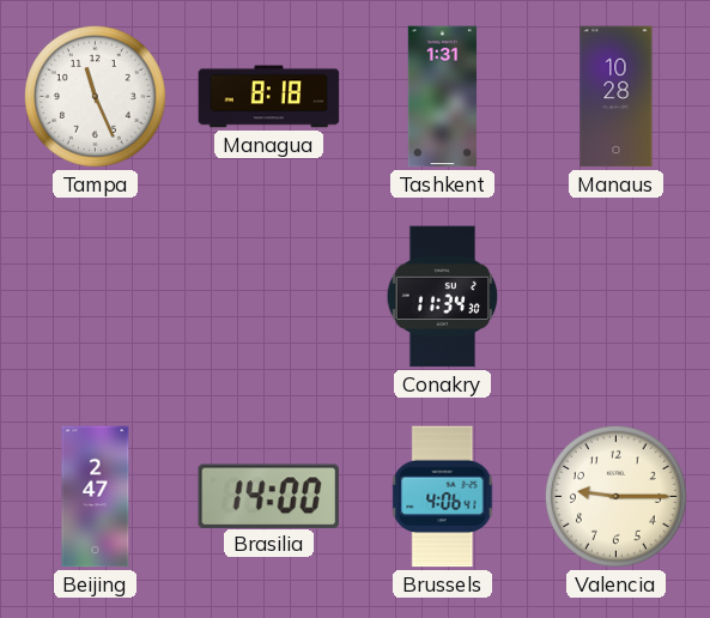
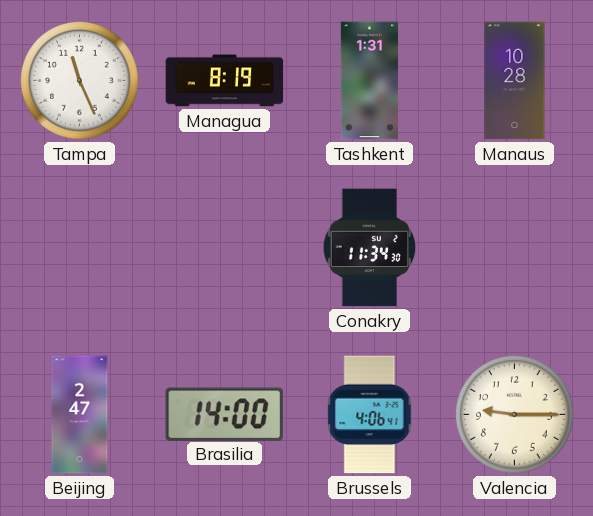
Managua: 8:18 -> 8:19 (225, 81)
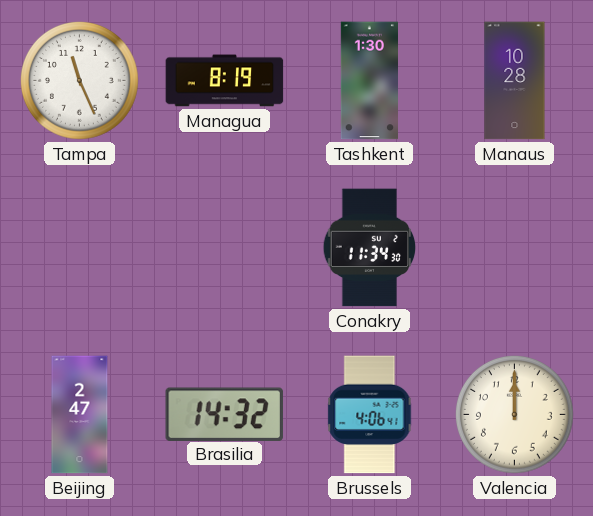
Tashkent: 1:31 -> 1:30 (369, 81)
Brasilia: 14:00 -> 14:32 (224, 414)
Valencia: 9:15 -> 12:00 (515, 415)
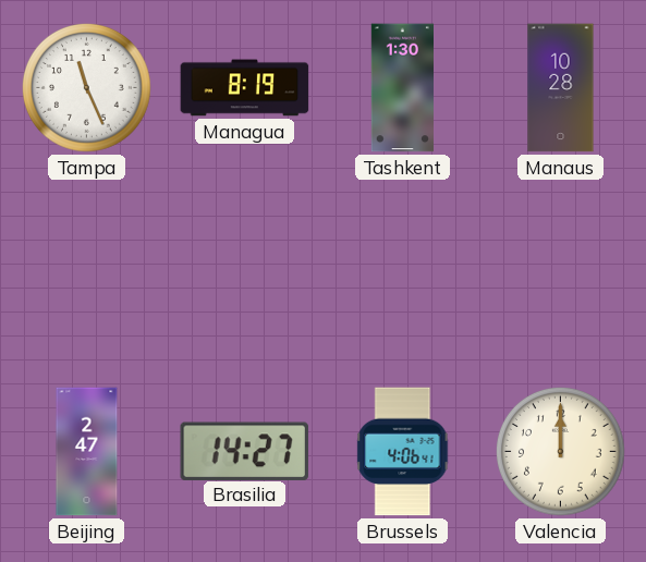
Conakry: 11:34 -> none (370, 248)
Brasilia: 14:32 -> 14:27 (244, 451)
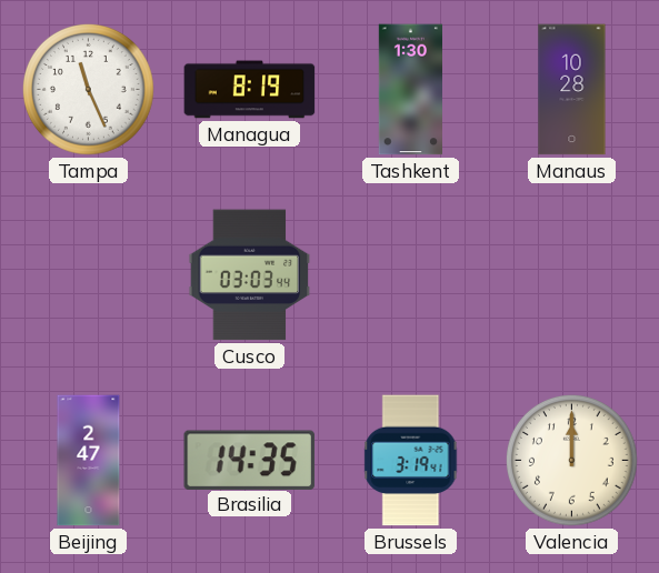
Cusco: none -> 03:03 (250, 275)
Brasilia: 14:27 -> 14:35 (249, 460)
Brussels: 4:06 -> 3:19 (411, 461)
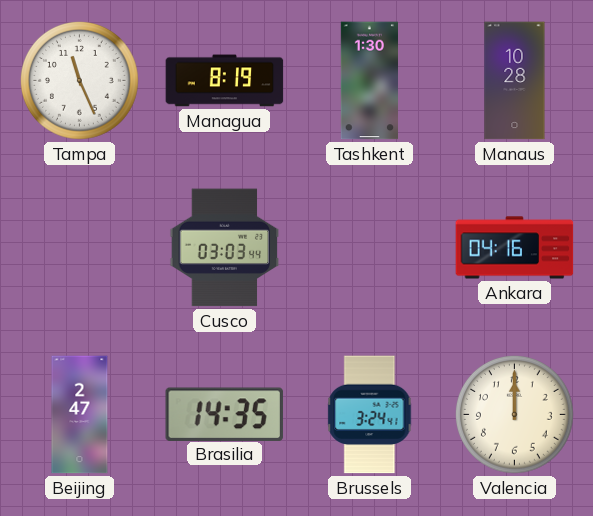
Ankara: none -> 04:16 (515, 248)
Brussels: 3:19 -> 3:24 (370, 415)
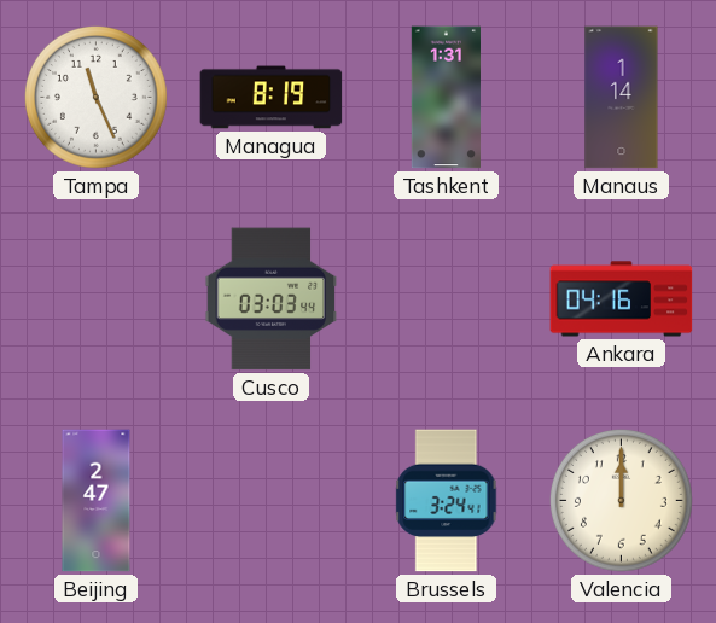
Tashkent: 1:30 -> 1:31 (446, 98)
Manaus: 10:28 -> 1:14 (622, 98)
Brasilia: 14:35 -> none (224, 414)
